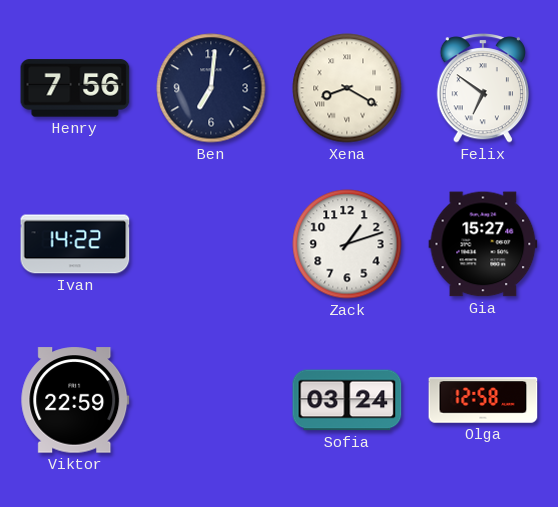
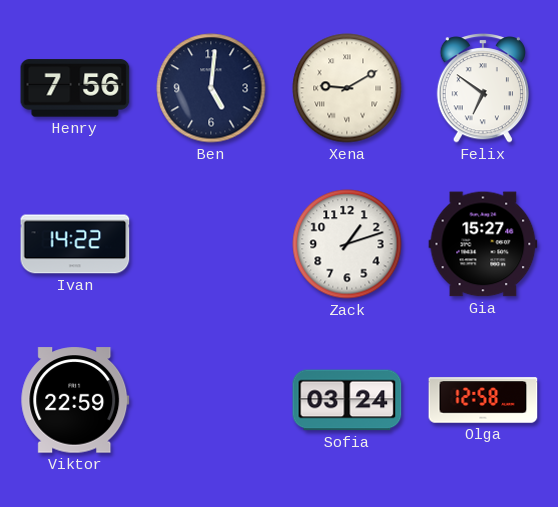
Ben: 7:01 -> 5:01 (211, 88)
Xena: 8:20 -> 9:10 (347, 88)
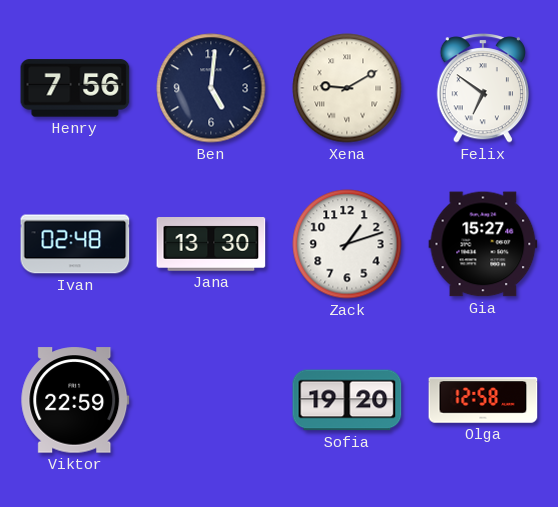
Ivan: 14:22 -> 02:48 (75, 244)
Jana: none -> 13:30 (211, 245)
Sofia: 03:24 -> 19:20 (347, 400)
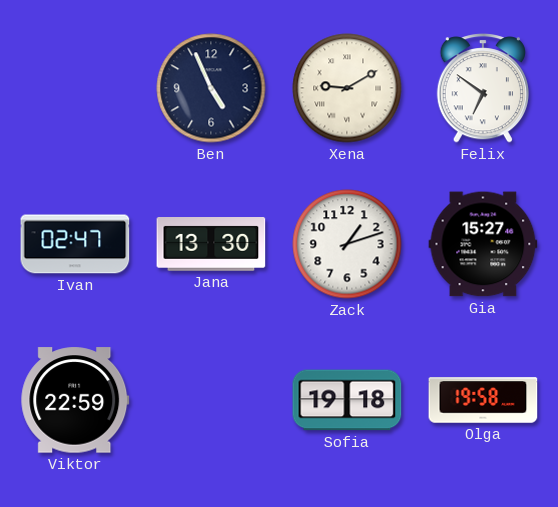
Henry: 7:56 -> none (75, 88)
Ben: 5:01 -> 4:56 (211, 88)
Ivan: 02:48 -> 02:47 (75, 244)
Sofia: 19:20 -> 19:18 (347, 400)
Olga: 12:58 -> 19:58 (483, 400)
